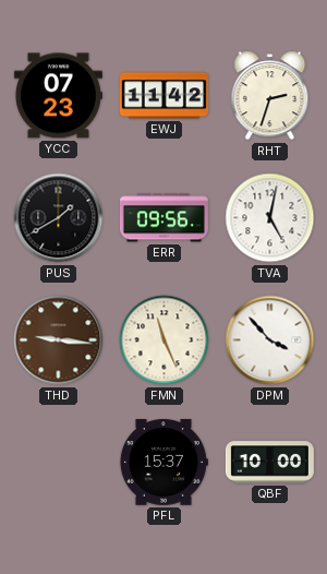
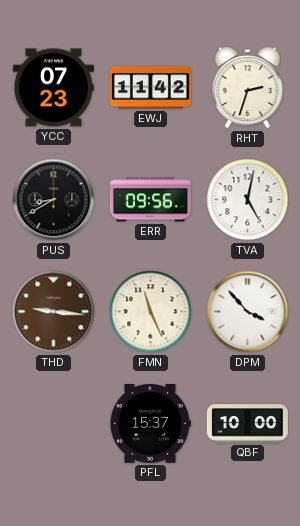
PUS: 1:40 -> 8:40 (54, 200)
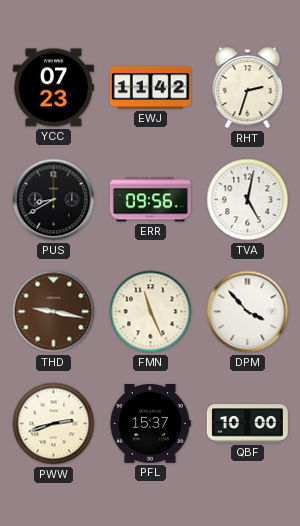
THD: 9:16 -> 9:17 (54, 312)
PWW: none -> 2:42 (54, 424)
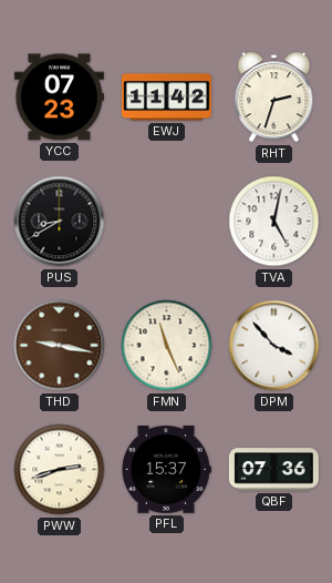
ERR: 09:56 -> none (150, 200)
QBF: 10:00 -> 07:36 (273, 470)
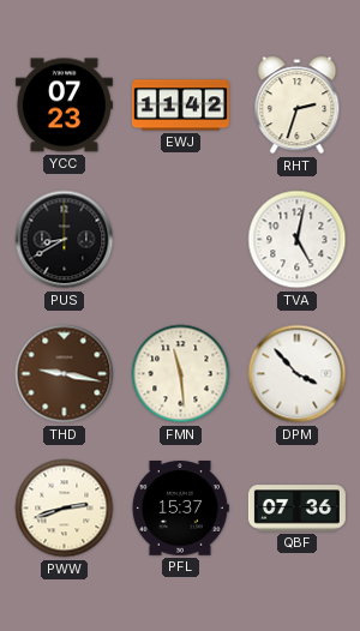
FMN: 11:26 -> 11:29 (181, 374)
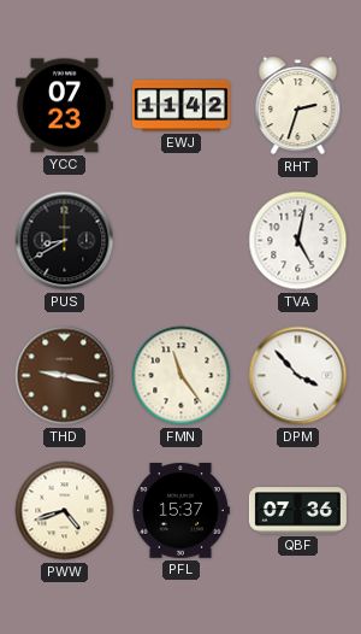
FMN: 11:29 -> 11:24 (182, 376)
PWW: 2:42 -> 4:42 (65, 511)
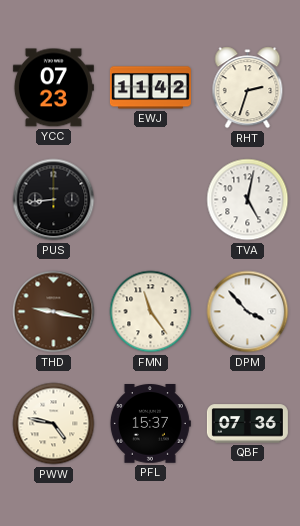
PUS: 8:40 -> 8:44 (54, 200)
PWW: 4:42 -> 4:47 (54, 424)
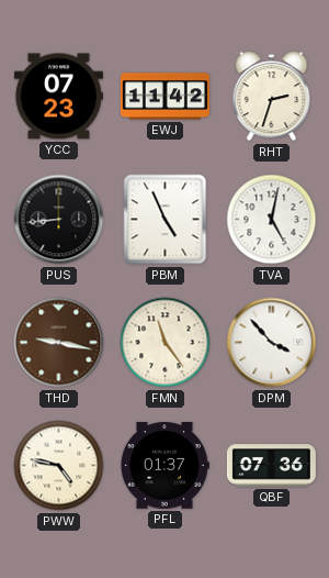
PBM: none -> 4:56 (166, 220)
PFL: 15:37 -> 01:37 (164, 466)
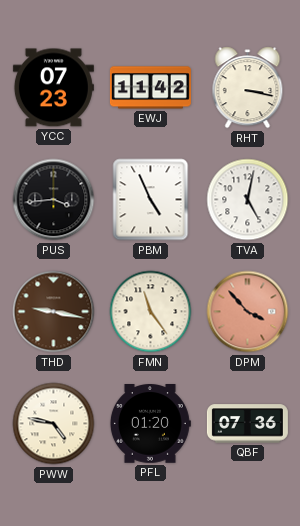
RHT: 2:33 -> 3:17 (248, 88)
PUS: 8:44 -> 3:44 (54, 200)
DPM dial: white -> salmon (248, 312)
PFL: 01:37 -> 01:20 (150, 424)
